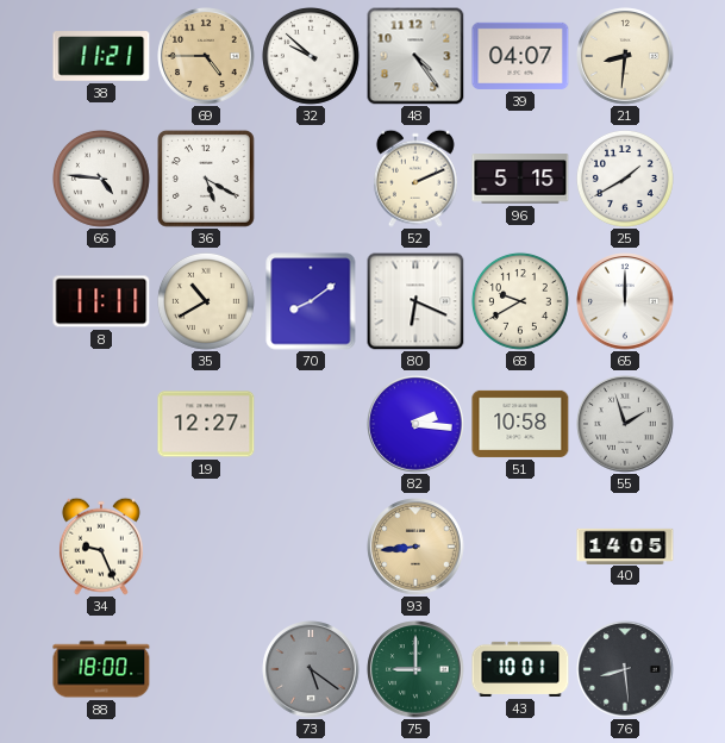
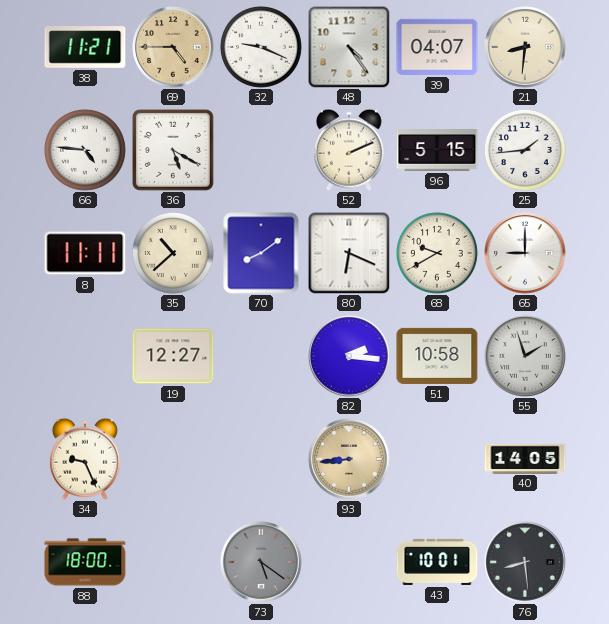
32: 9:52 -> 9:19 (261, 47)
25: 1:40 -> 1:44 (525, 150)
35: 10:40 -> 10:38 (173, 253)
65: 12:00 -> 9:00 (525, 253)
75: 9:00 -> none (415, 669)
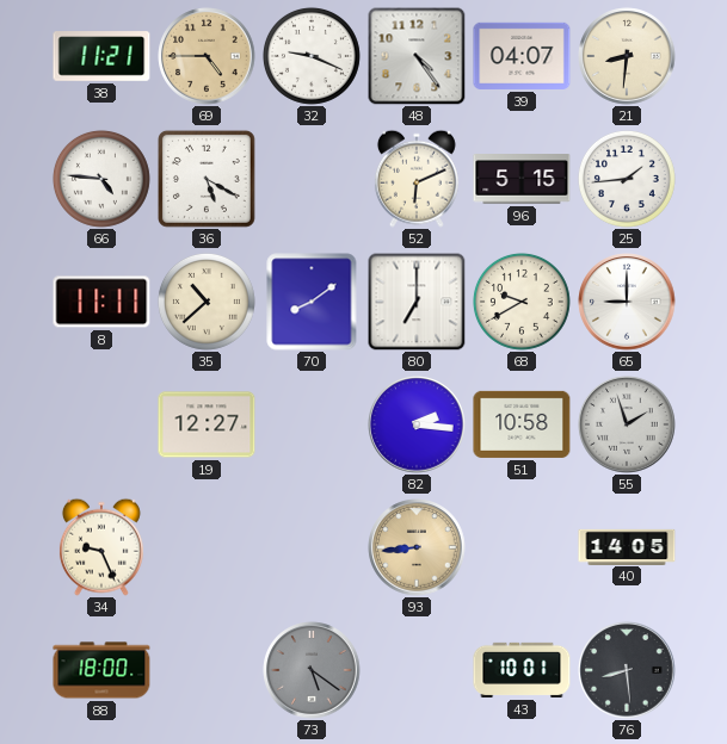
52: 2:11 -> 6:11 (417, 179)
80: 6:19 -> 7:00 (417, 302)
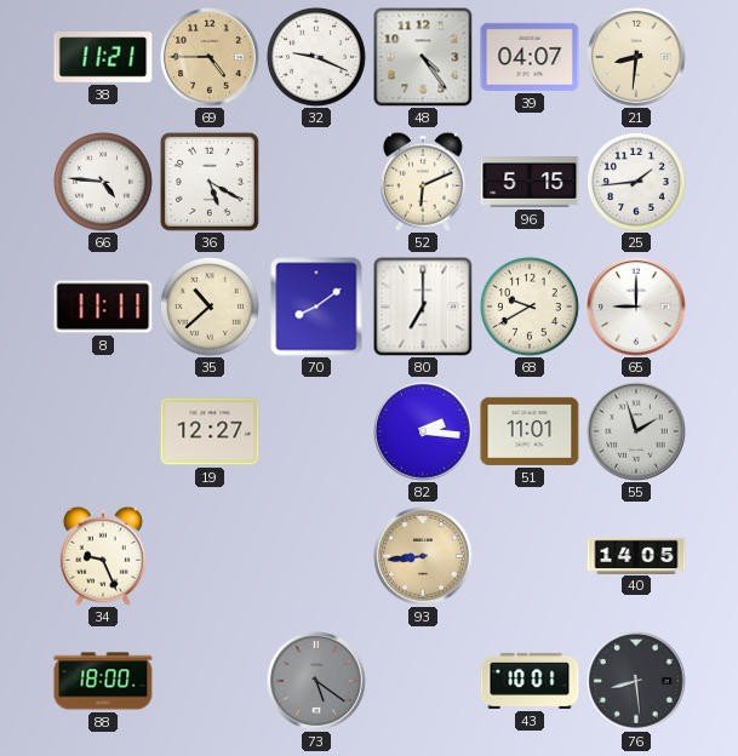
51: 10:58 -> 11:01 (530, 431)
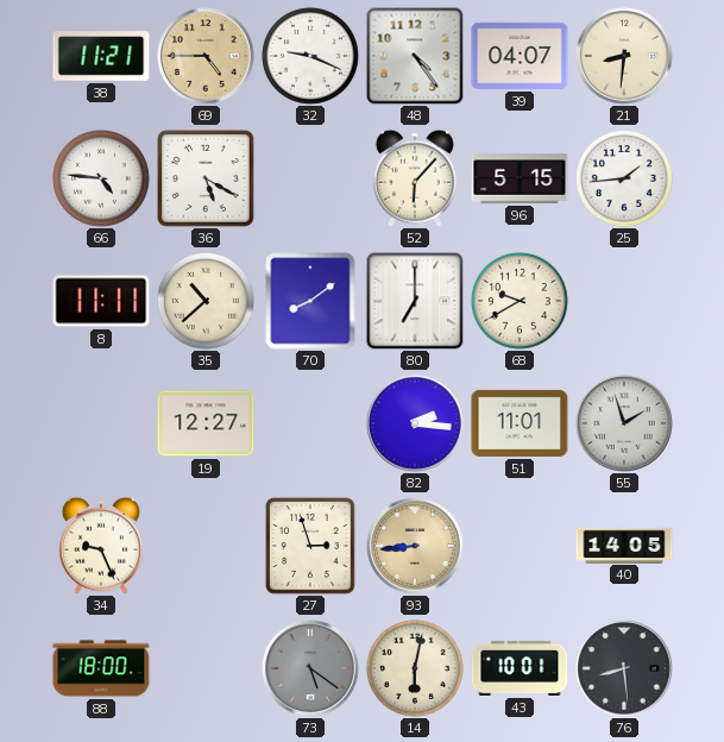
52: 6:11 -> 6:07 (415, 178)
65: 9:00 -> none (636, 307)
27: none -> 2:57 (310, 546)
14: none -> 6:02 (415, 668)
